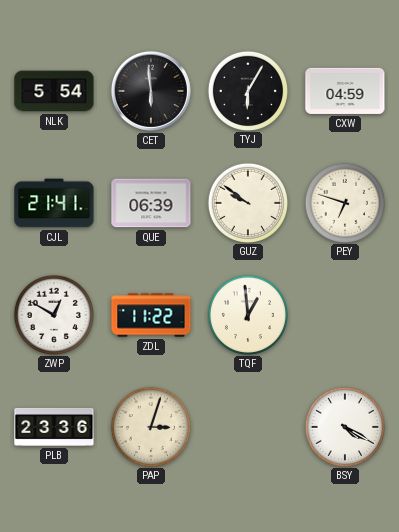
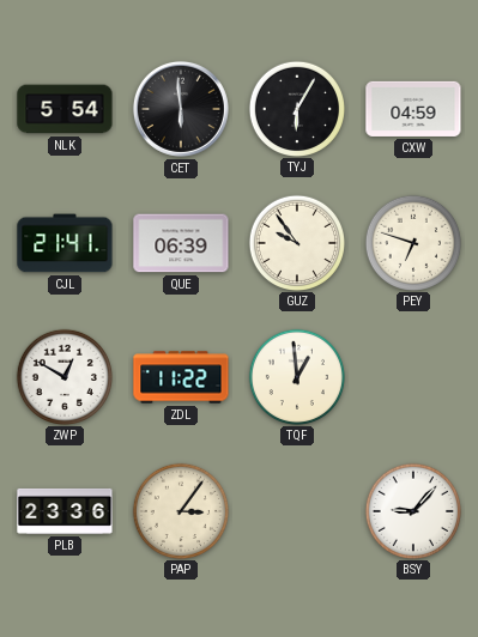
GUZ: 9:51 -> 9:54 (296, 242)
PAP: 3:03 -> 3:06 (180, 510)
BSY: 4:20 -> 9:07 (412, 510)
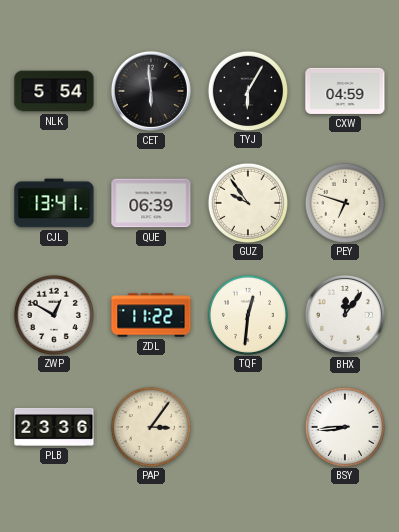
CJL: 21:41 -> 13:41 (54, 203)
TQF: 12:59 -> 12:31 (247, 314)
BHX: none -> 12:06 (345, 315)
BSY: 9:07 -> 8:44 (344, 426)
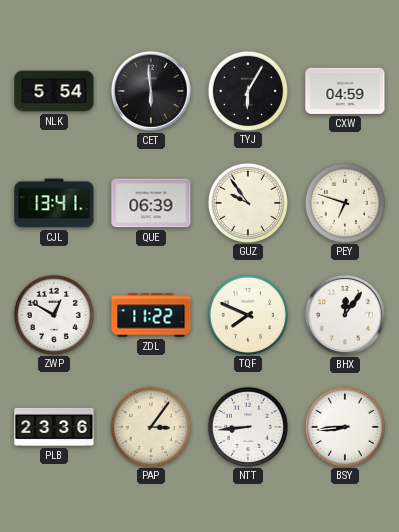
TQF: 12:31 -> 7:49 (247, 314)
NTT: none -> 8:44 (247, 426)
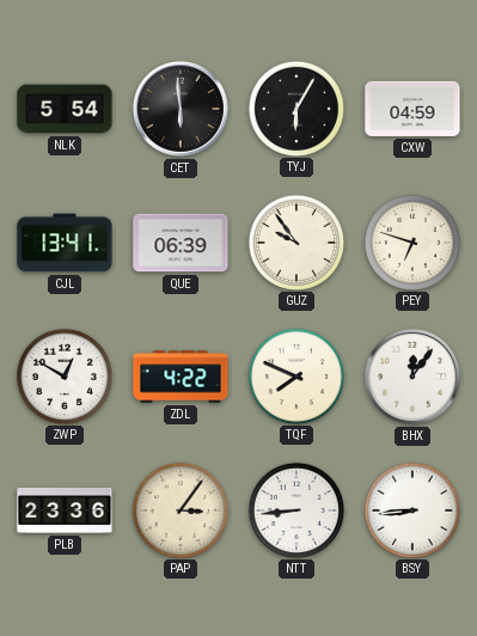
ZDL: 11:22 -> 4:22 (181, 377)
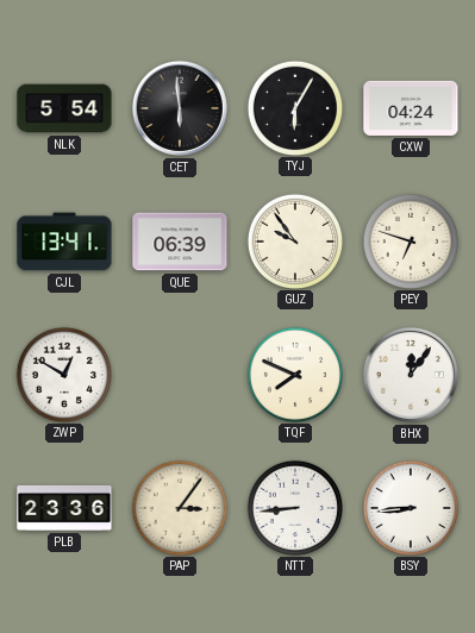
CXW: 04:59 -> 04:24 (411, 108)
ZDL: 4:22 -> none (181, 377)
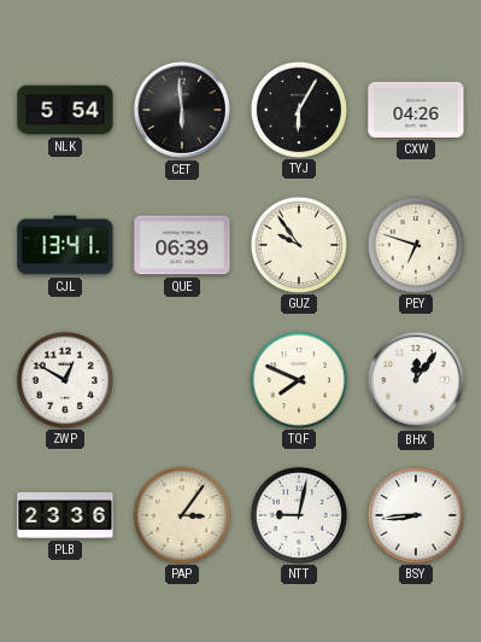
CXW: 04:24 -> 04:26 (416, 110)
NTT: 8:44 -> 9:02 (298, 514)
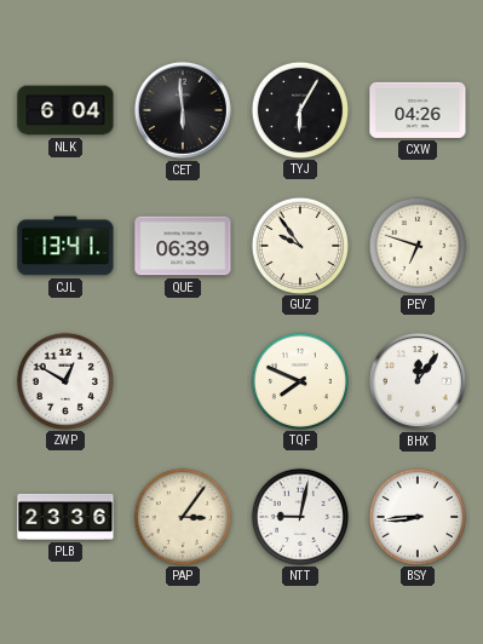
NLK: 5:54 -> 6:04 (65, 110)
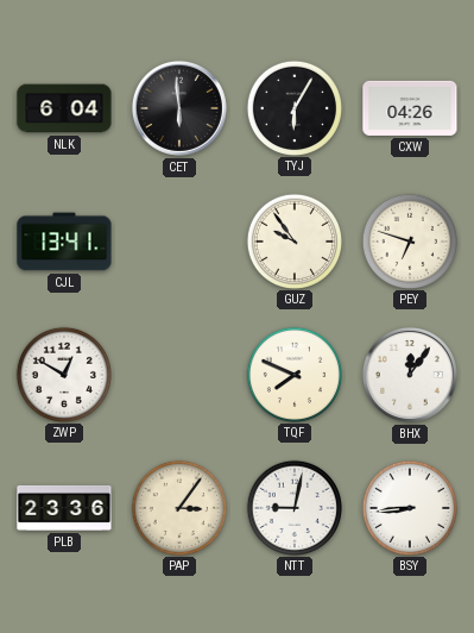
QUE: 06:39 -> none (183, 246)
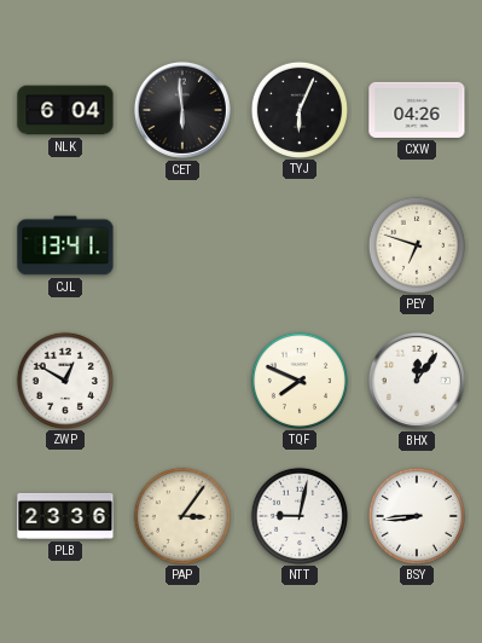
TYJ: 6:05 -> 6:04 (298, 109)
GUZ: 9:54 -> none (293, 240)
